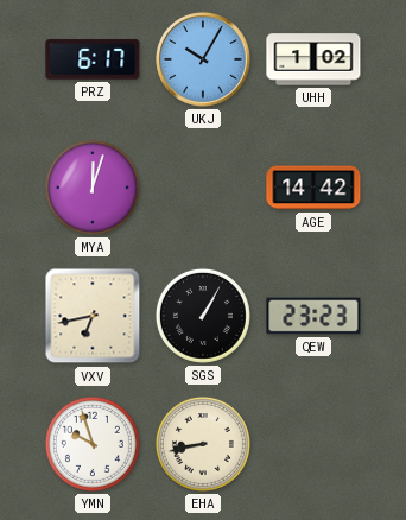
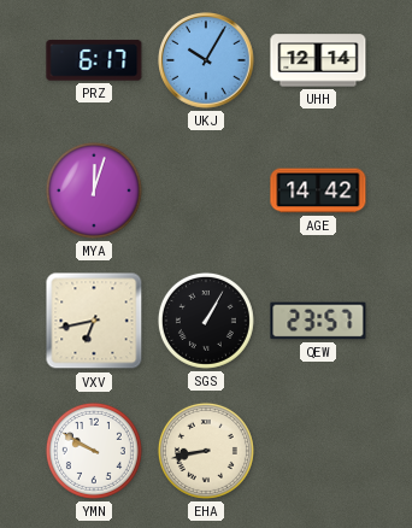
UHH: 1:02 -> 12:14 (318, 60)
QEW: 23:23 -> 23:57 (318, 321)
YMN: 9:57 -> 9:50 (94, 451)
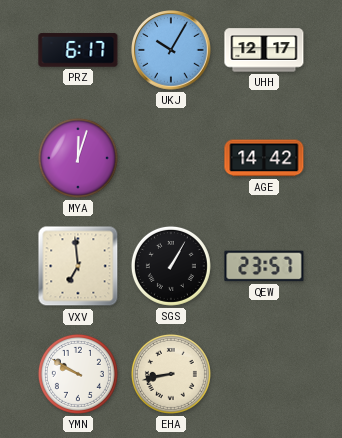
UHH: 12:14 -> 12:17 (264, 50)
VXV: 6:43 -> 6:59 (78, 266)
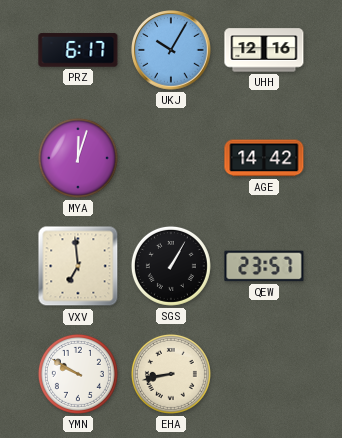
UHH: 12:17 -> 12:16 (264, 50)
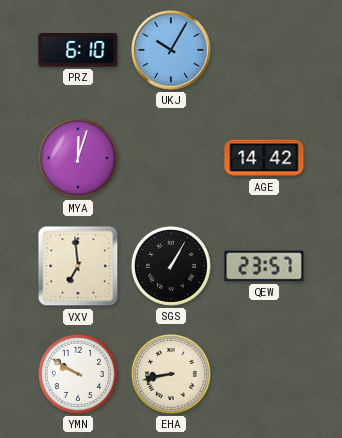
PRZ: 6:17 -> 6:10 (78, 50)
UHH: 12:16 -> none (264, 50)
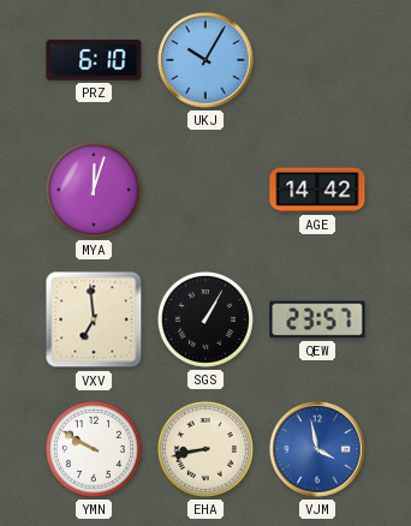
VJM: none -> 3:58 (317, 449)
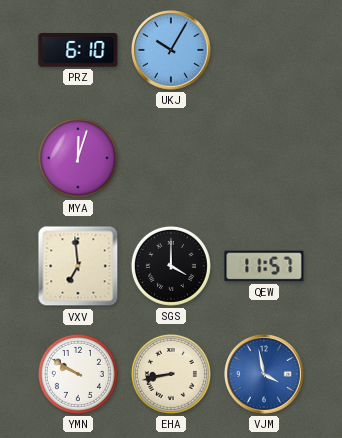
AGE: 14:42 -> none (317, 190)
SGS: 1:05 -> 4:00 (171, 266)
QEW: 23:57 -> 11:57 (264, 266)
